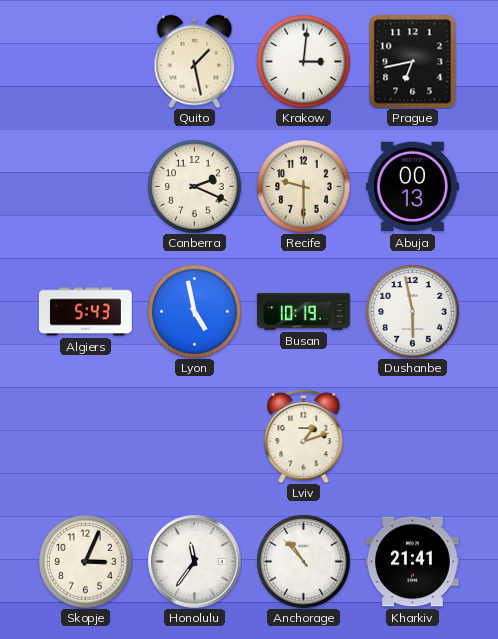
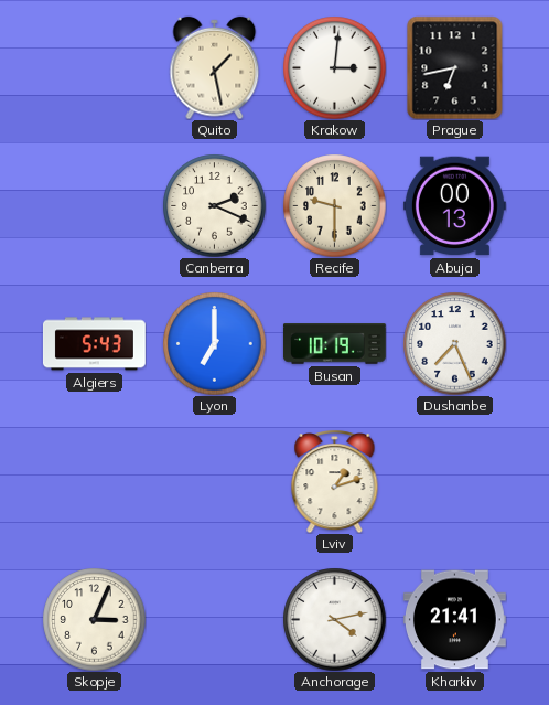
Lyon: 4:58 -> 7:00 (214, 343)
Dushanbe: 5:58 -> 7:26 (454, 343)
Honolulu: 11:36 -> none (194, 561)
Anchorage: 10:53 -> 4:13 (334, 619)
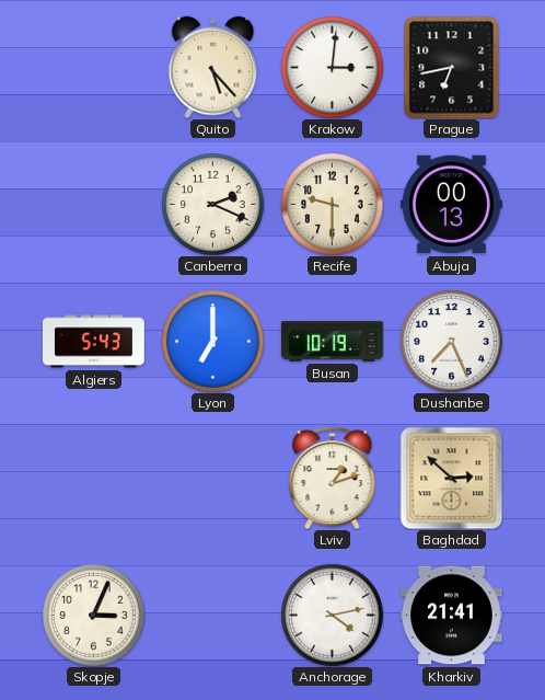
Quito: 1:28 -> 5:23 (213, 67)
Baghdad: none -> 2:52 (451, 478)
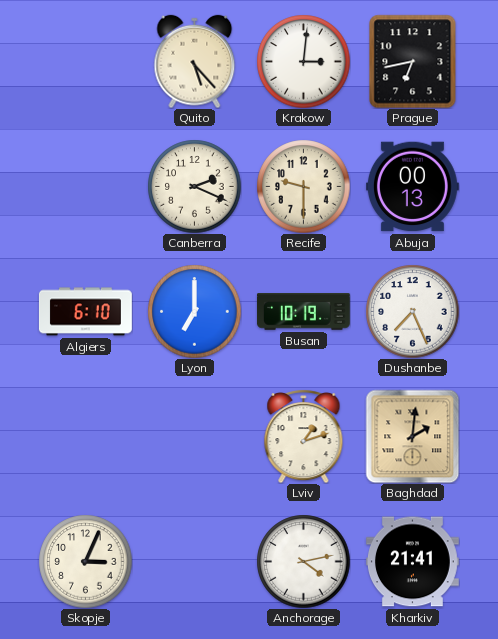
Algiers: 5:43 -> 6:10 (85, 312)
Baghdad: 2:52 -> 2:01 (412, 436)
